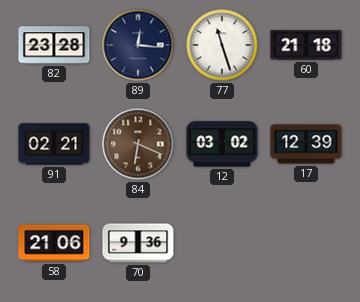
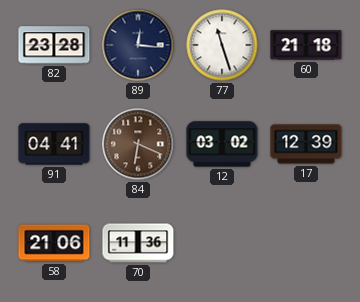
91: 02:21 -> 04:41 (54, 144)
70: 9:36 -> 11:36 (138, 243)
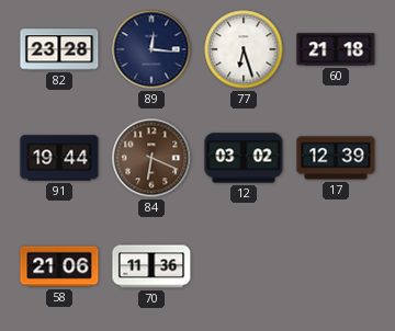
77: 11:27 -> 6:27 (244, 49)
91: 04:41 -> 19:44 (59, 158)
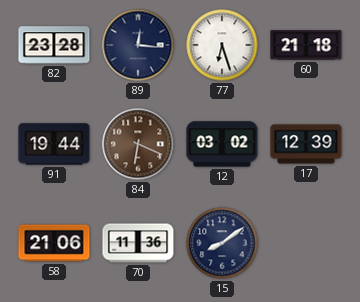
15: none -> 8:09 (222, 243)
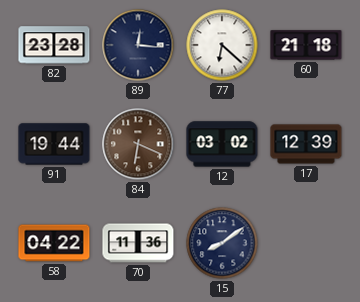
77: 6:27 -> 6:22 (222, 45)
58: 21:06 -> 04:22 (54, 243)
